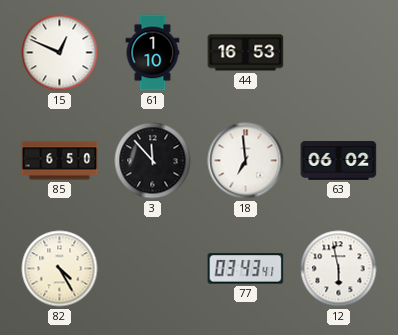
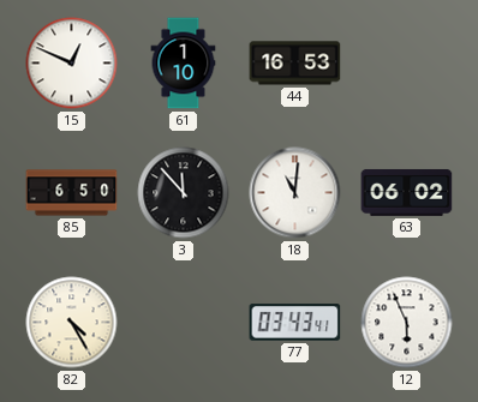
18: 6:59 -> 11:01 (295, 193)
12: 5:58 -> 5:56 (407, 323)
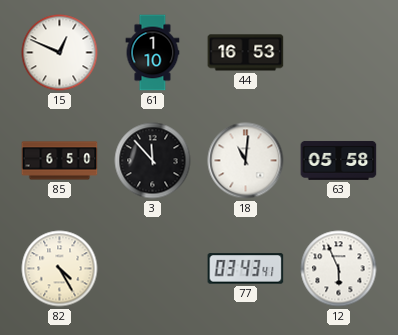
63: 06:02 -> 05:58 (339, 160)
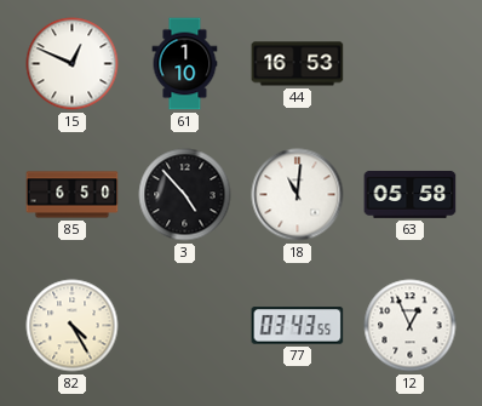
3: 11:53 -> 4:53 (185, 195)
77: 03:43:41 -> 03:43:55 (298, 326)
12: 5:56 -> 12:56 (411, 326)
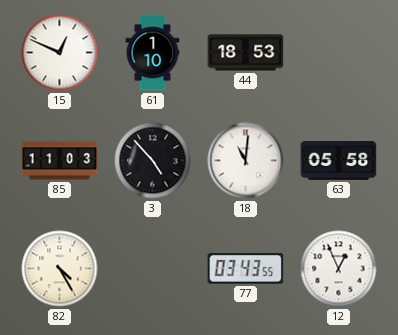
44: 16:53 -> 18:53 (246, 53)
85: 6:50 -> 11:03 (60, 161)
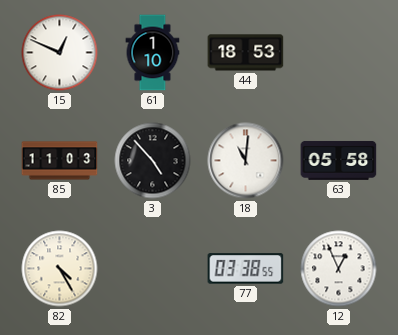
77: 03:43 -> 03:38 (246, 269)
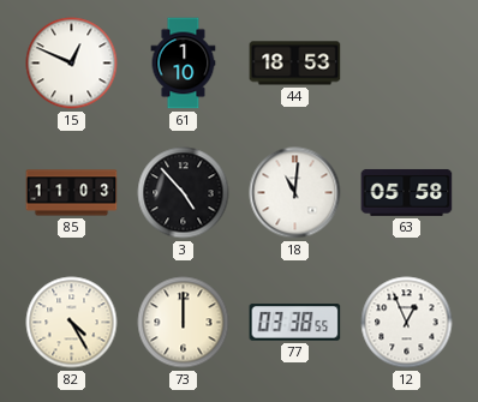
73: none -> 12:00 (184, 323)
